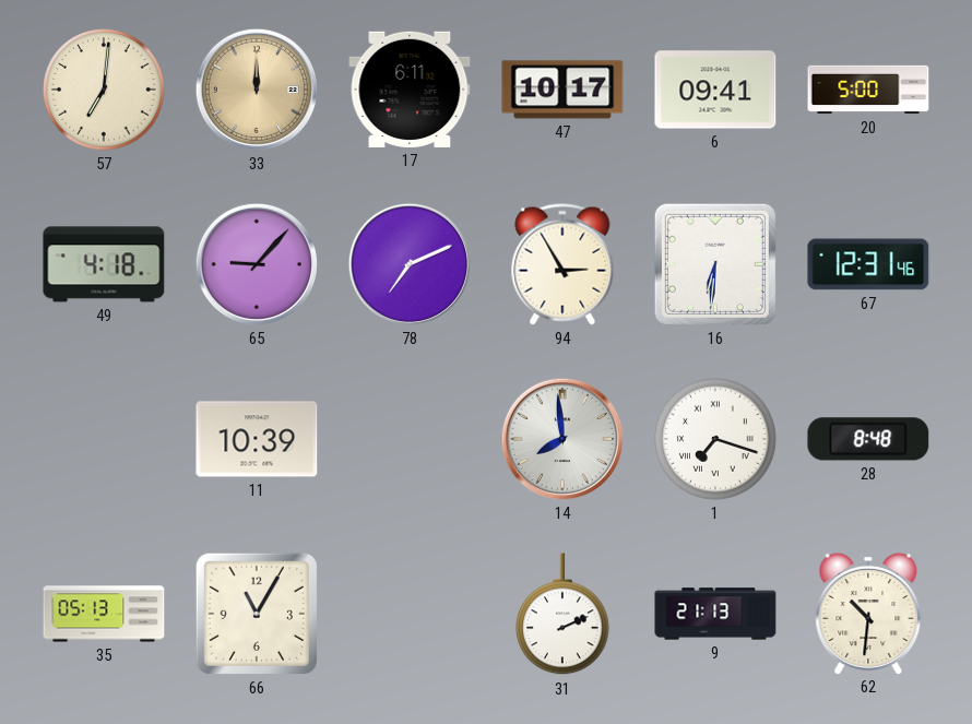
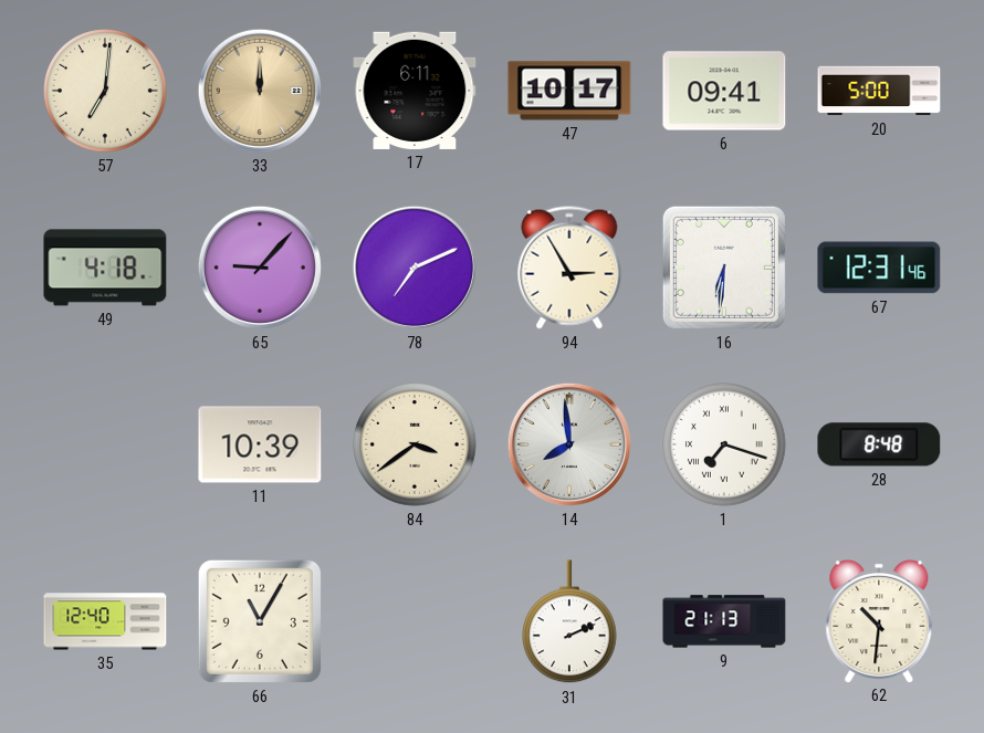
84: none -> 3:39 (415, 444)
35: 05:13 -> 12:40 (105, 621)
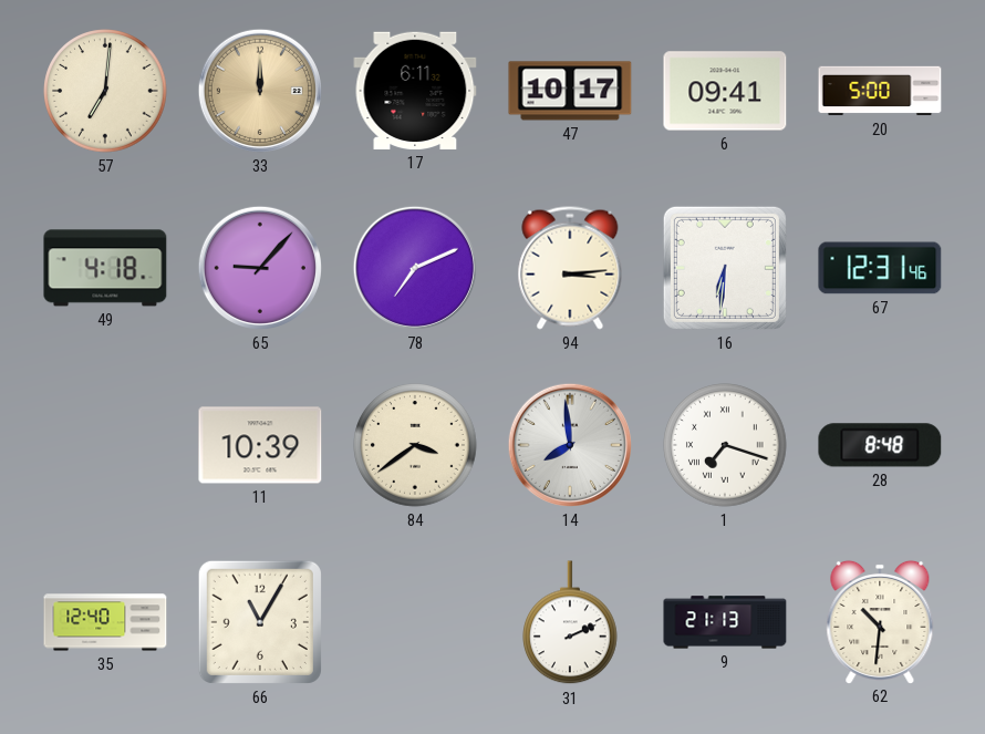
94: 2:55 -> 3:14 (570, 268)
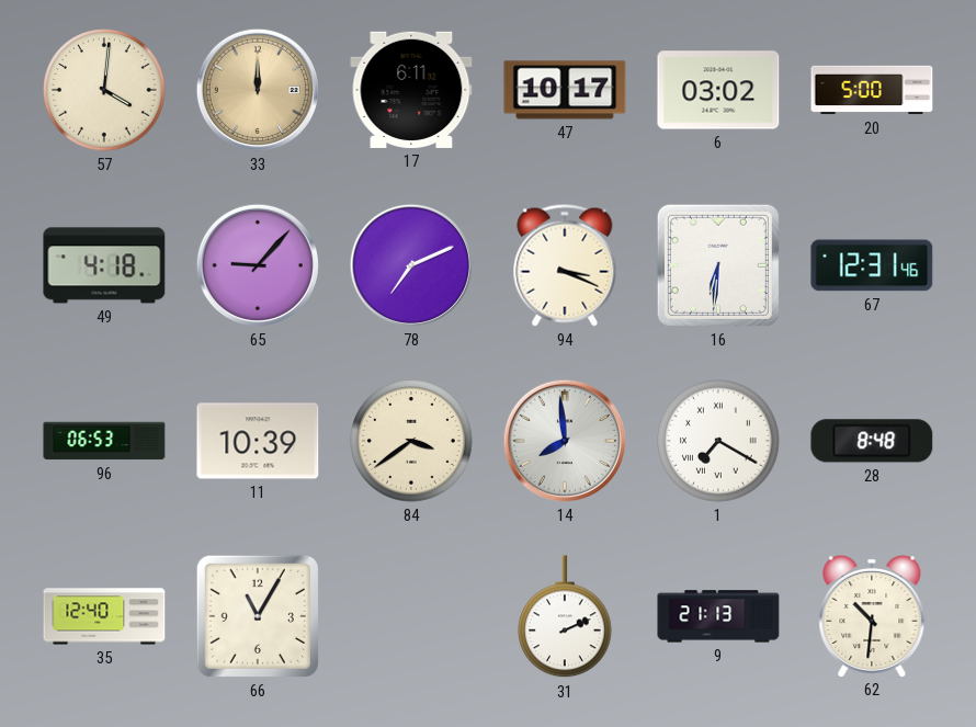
57: 7:01 -> 4:01 (104, 90)
6: 09:41 -> 03:02 (718, 90)
94: 3:14 -> 3:19 (565, 265)
96: none -> 06:53 (104, 441)
1: 7:18 -> 7:20 (718, 441)
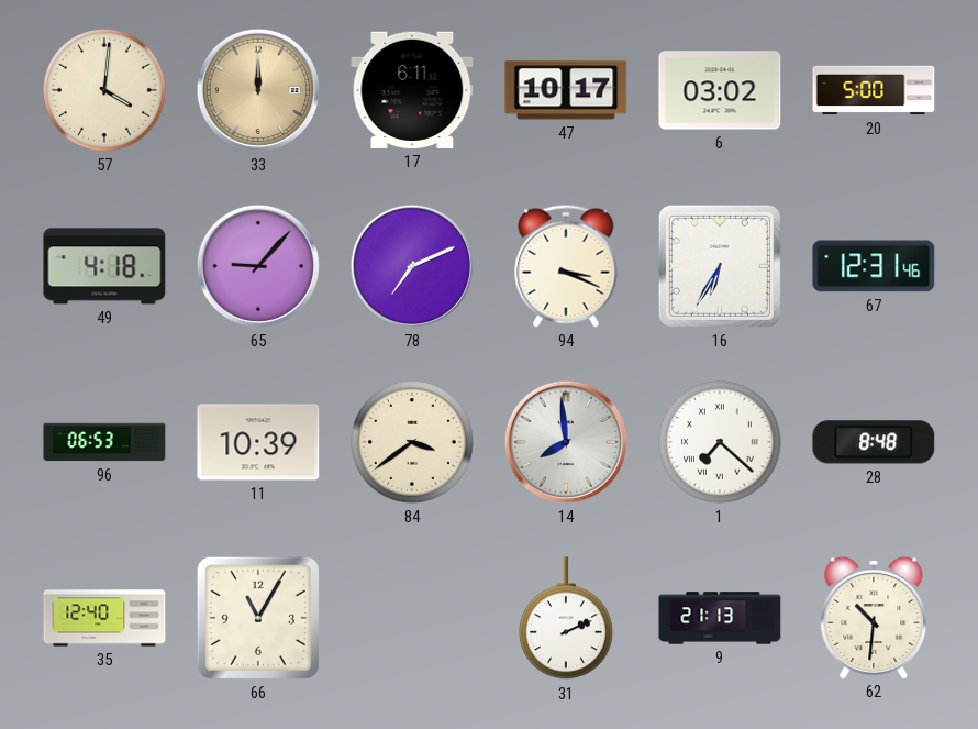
16: 6:31 -> 6:35 (720, 266)
1: 7:20 -> 7:22 (720, 442)
